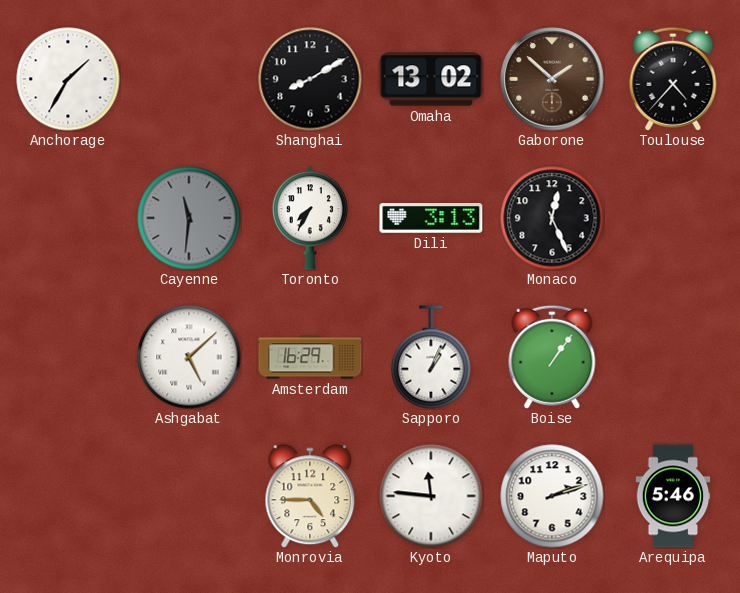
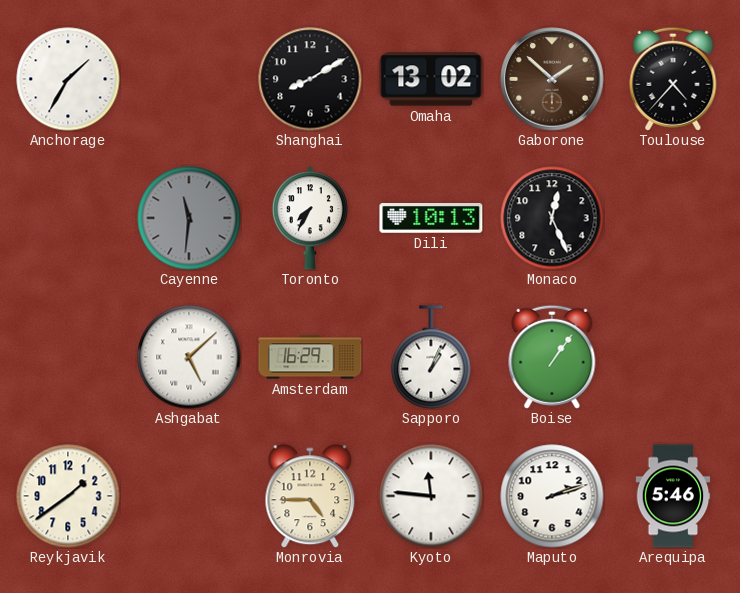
Dili: 3:13 -> 10:13 (431, 218)
Reykjavik: none -> 1:39 (68, 496)
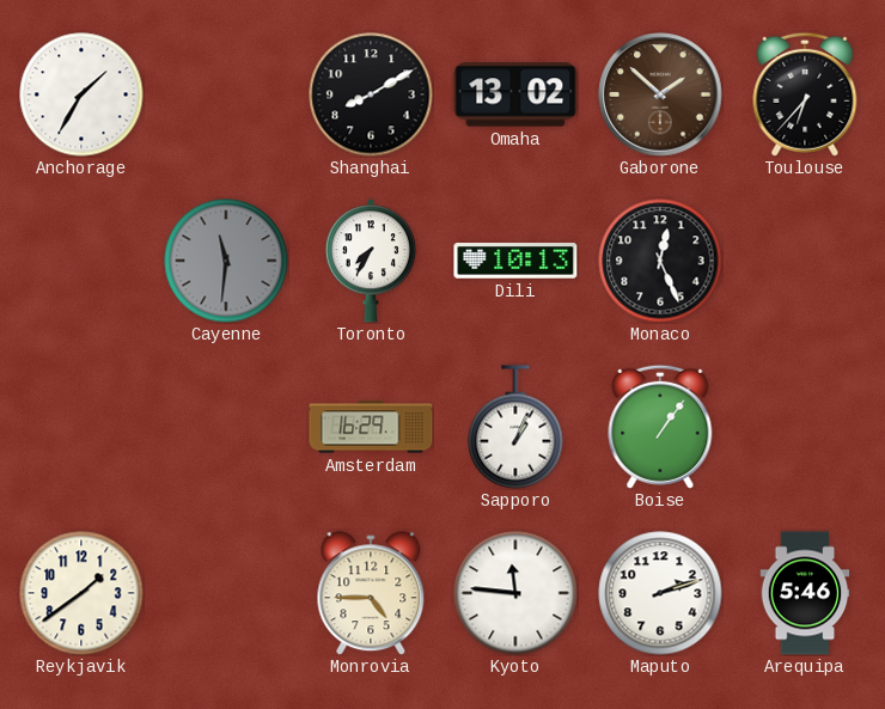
Toulouse: 4:37 -> 6:37 (805, 94)
Ashgabat: 5:08 -> none (189, 357)
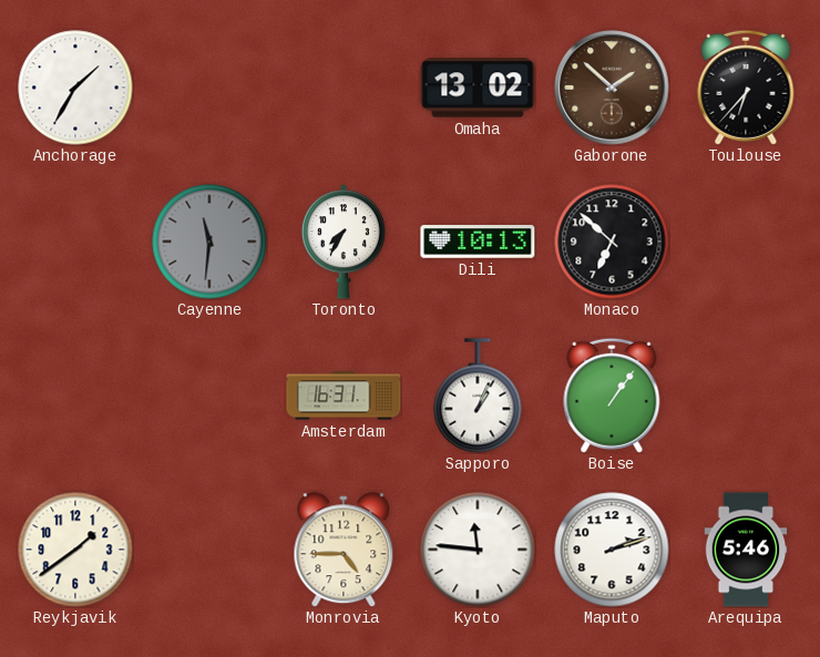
Shanghai: 8:10 -> none (371, 94)
Monaco: 12:26 -> 6:52 (612, 242)
Amsterdam: 16:29 -> 16:31 (344, 396)
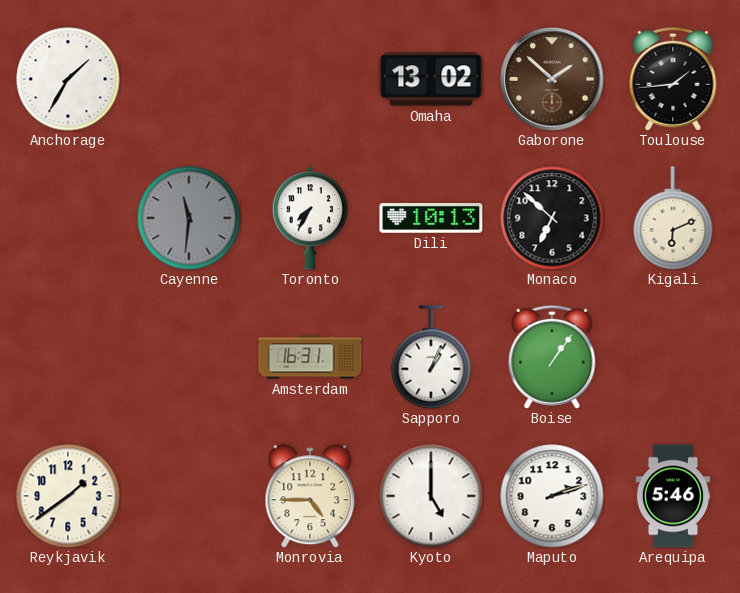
Toulouse: 6:37 -> 1:44 (673, 79)
Kigali: none -> 6:11 (673, 218)
Kyoto: 11:46 -> 5:00 (431, 496)
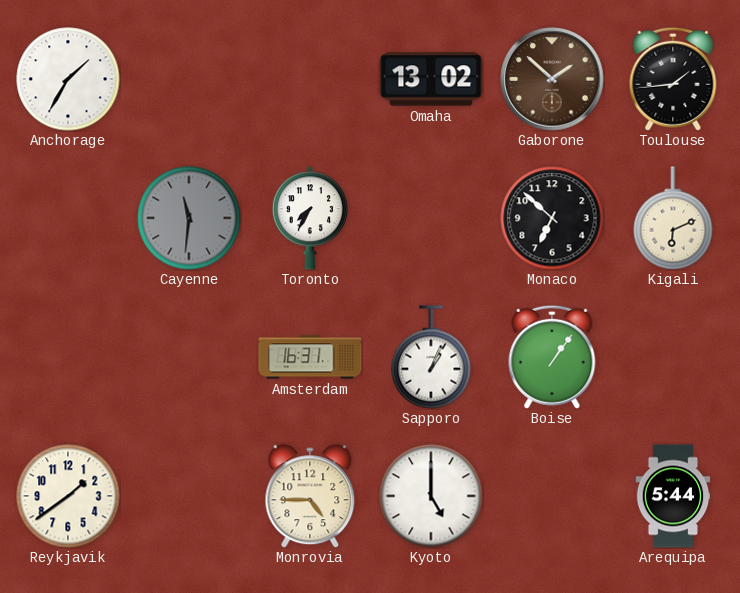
Dili: 10:13 -> none (431, 218)
Maputo: 2:12 -> none (552, 496)
Arequipa: 5:46 -> 5:44 (673, 496)
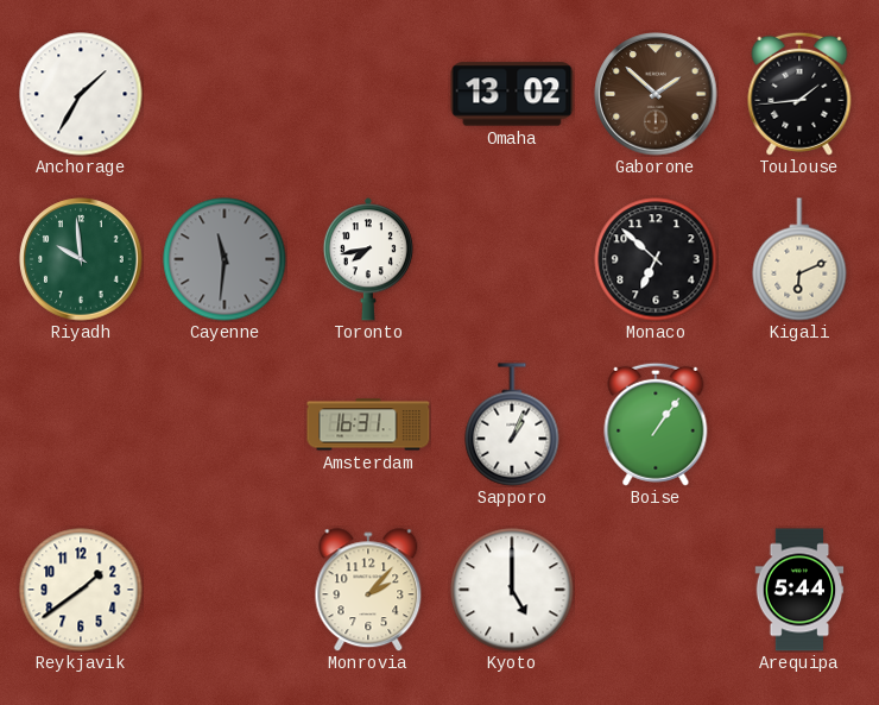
Riyadh: none -> 9:59 (81, 259)
Toronto: 7:35 -> 7:43 (368, 259)
Monrovia: 4:45 -> 2:07 (368, 590)
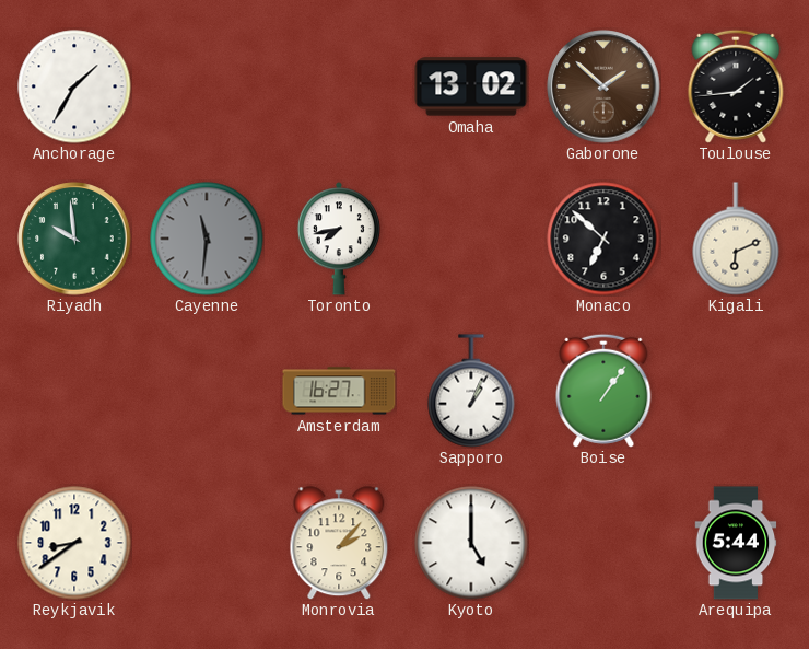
Amsterdam: 16:31 -> 16:27 (339, 391)
Reykjavik: 1:39 -> 8:39 (74, 543)
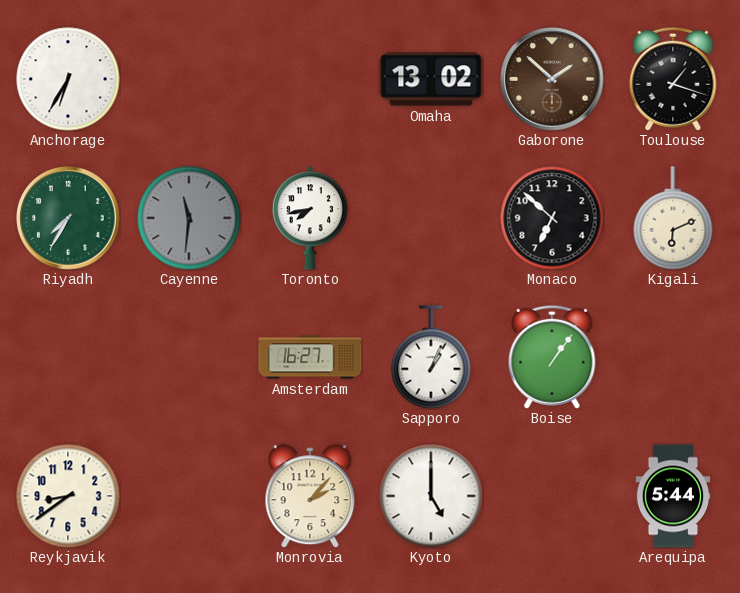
Anchorage: 1:35 -> 6:35 (68, 79)
Toulouse: 1:44 -> 1:18 (673, 79)
Riyadh: 9:59 -> 7:35 (68, 218)
